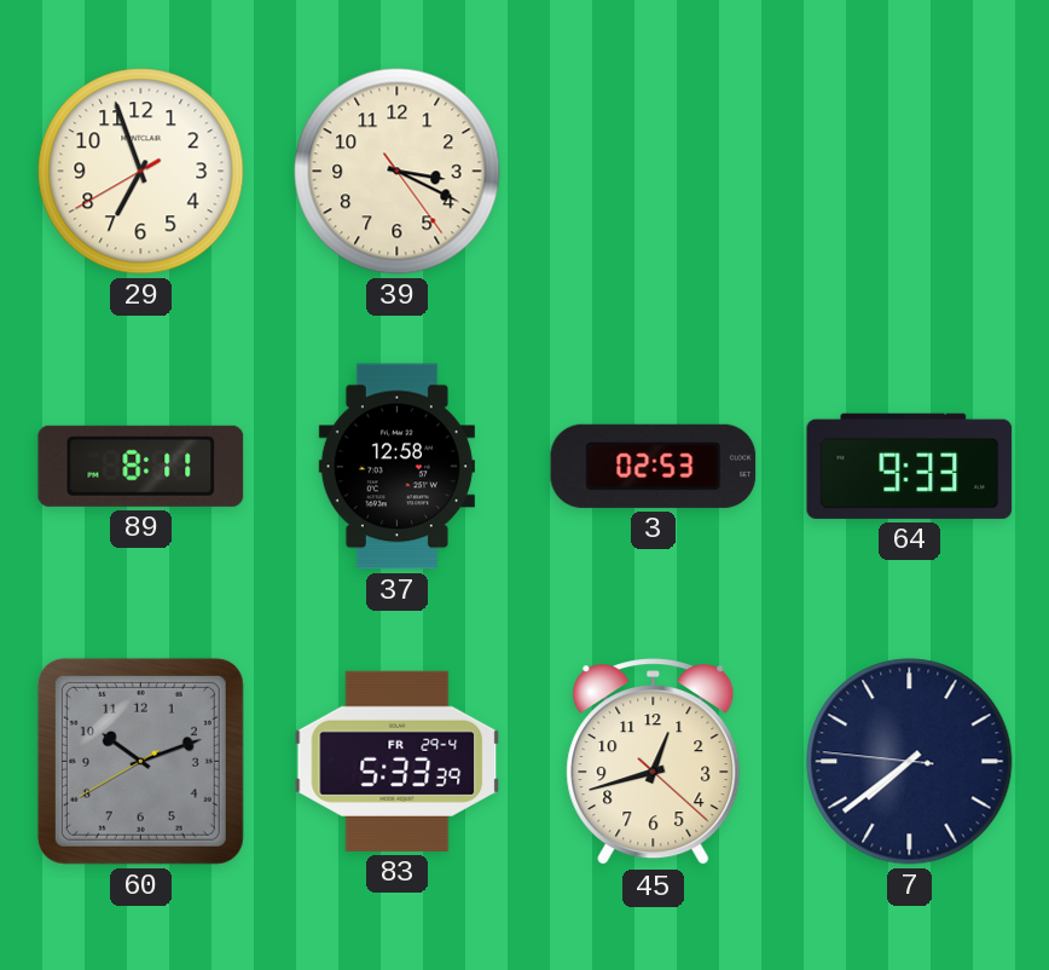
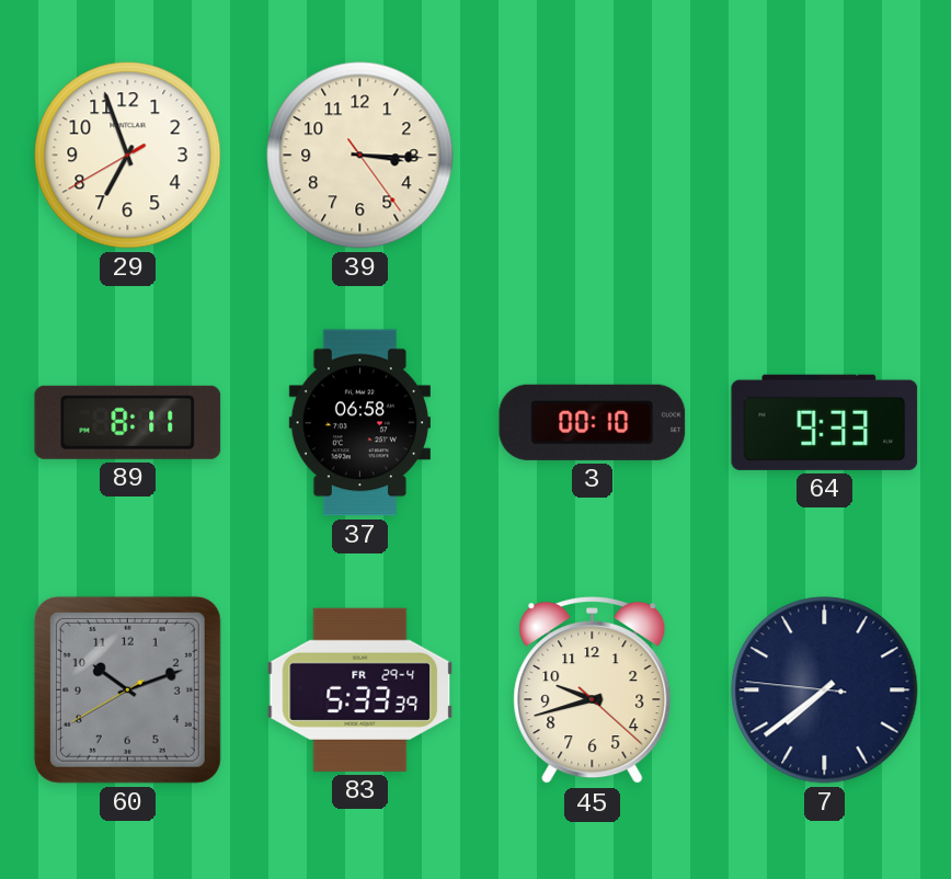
39: 3:19 -> 3:15 (360, 156)
37: 12:58 -> 06:58 (359, 423)
3: 02:53 -> 00:10 (593, 422)
45: 12:42 -> 9:42 (593, 690)
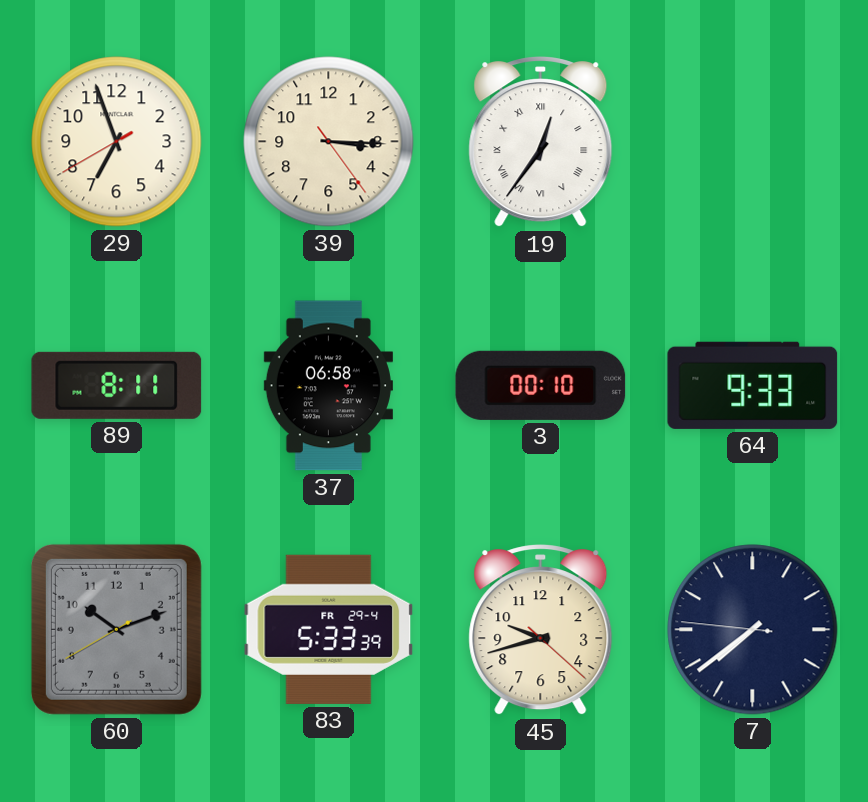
19: none -> 12:36 (541, 142)
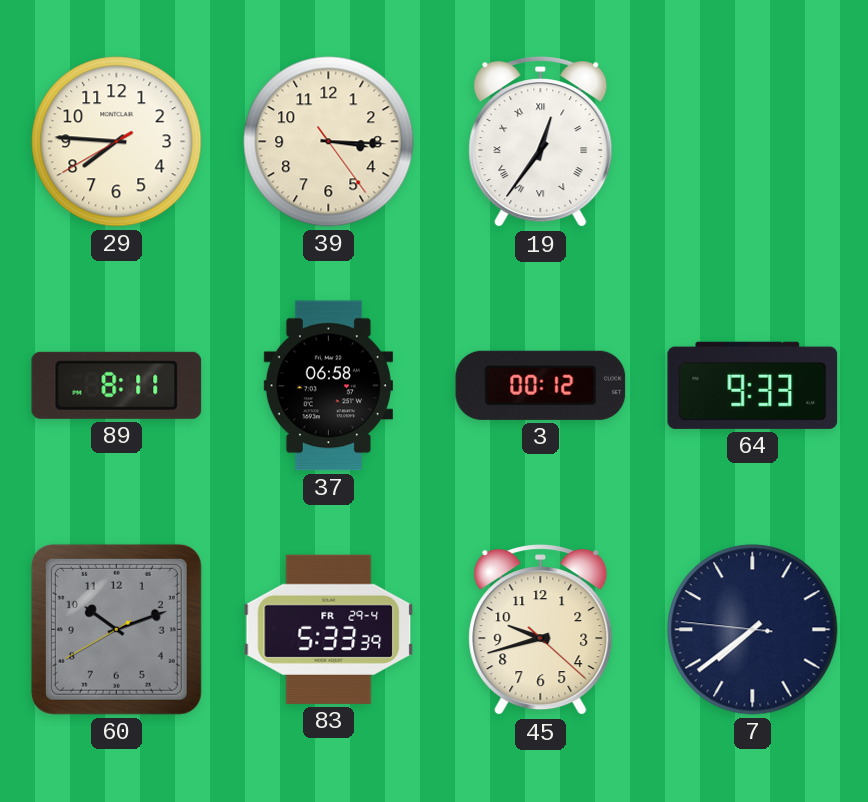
29: 6:56 -> 7:45 (117, 142)
3: 00:10 -> 00:12 (541, 385)
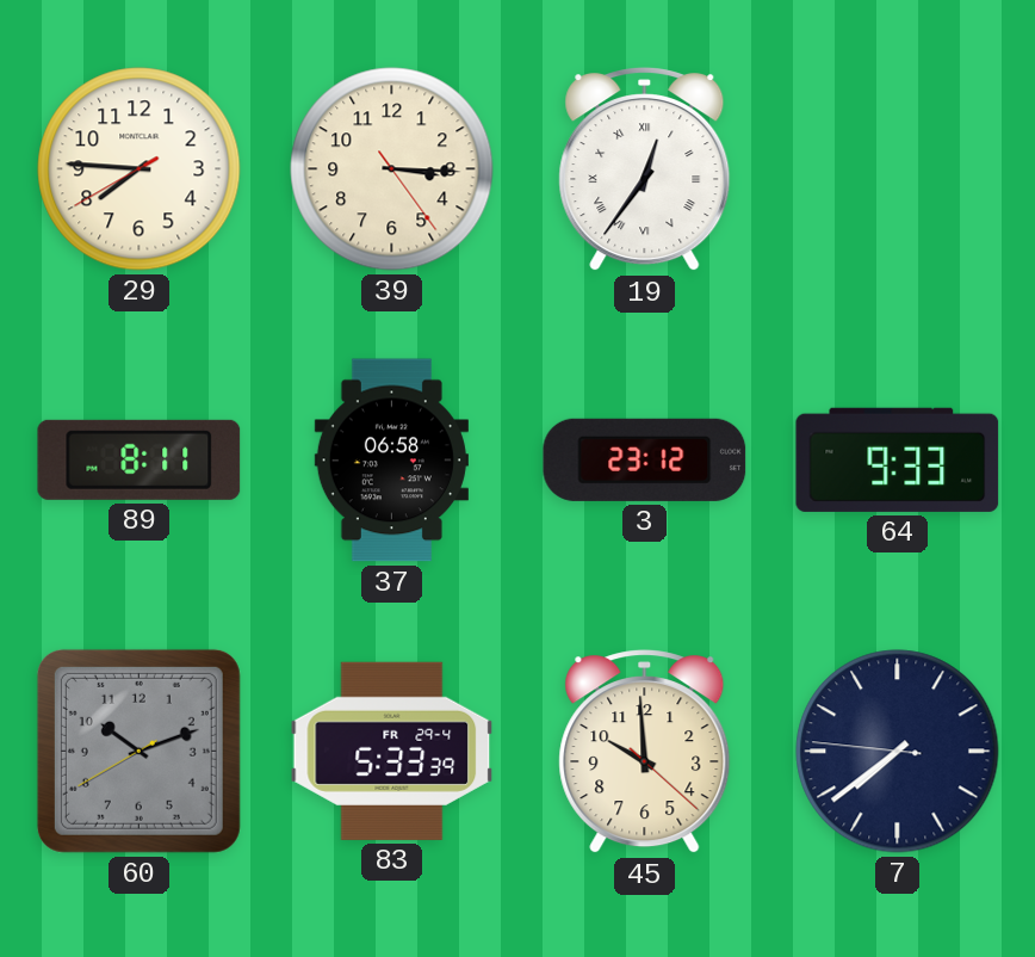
3: 00:12 -> 23:12 (645, 459)
45: 9:42 -> 9:59 (645, 752)
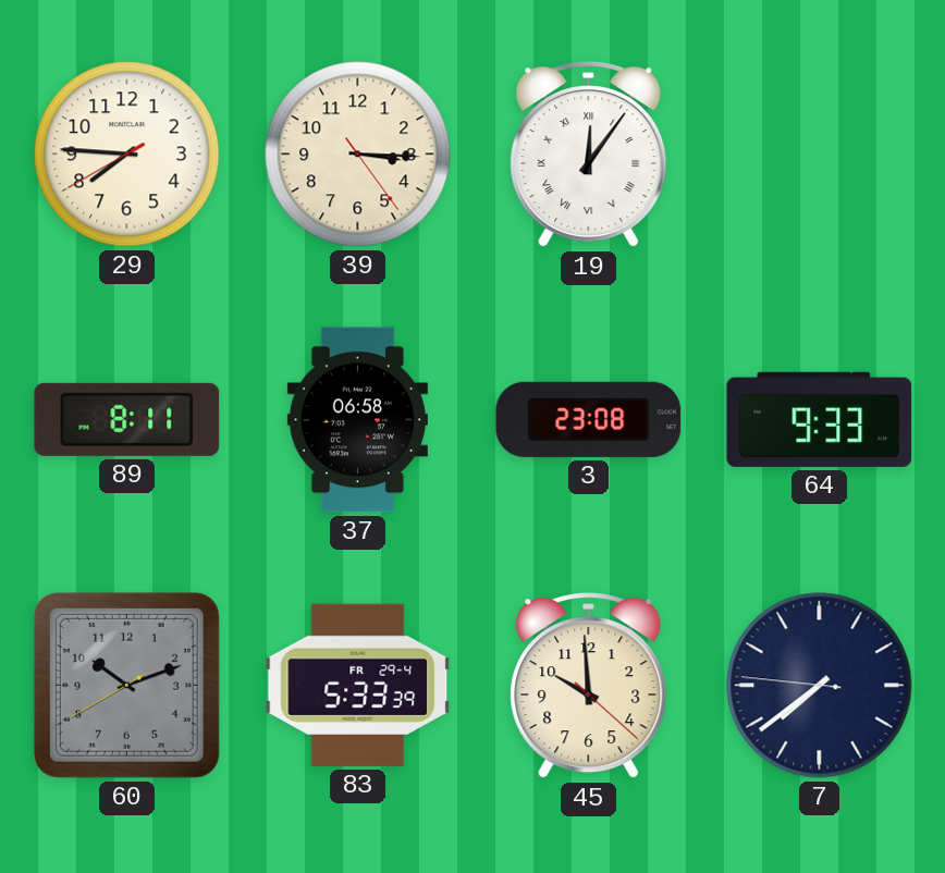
19: 12:36 -> 12:06 (589, 155)
3: 23:12 -> 23:08 (589, 419)
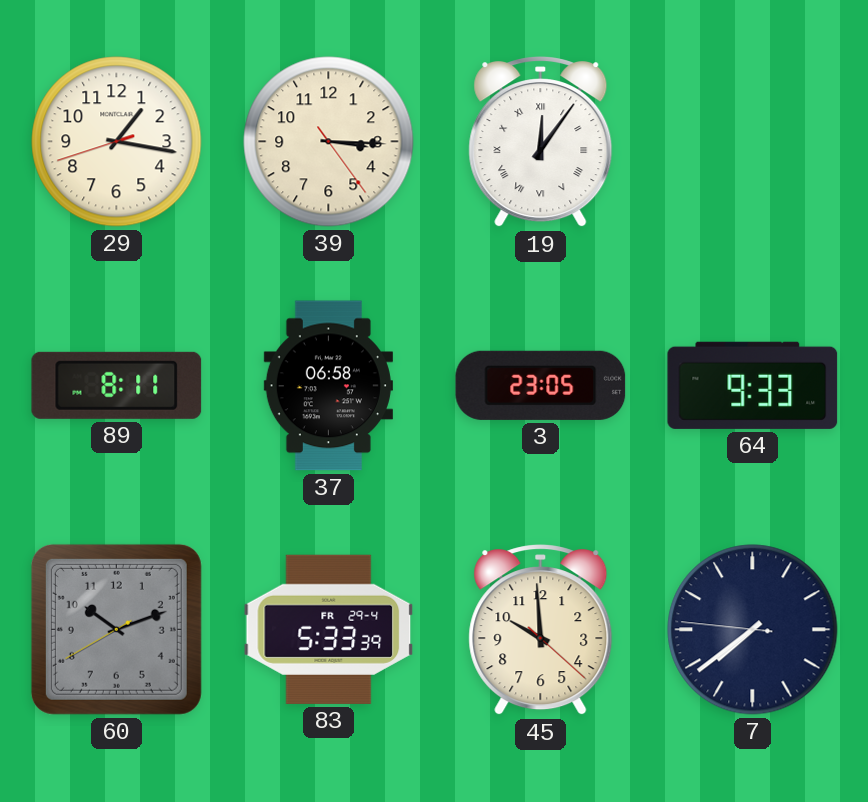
29: 7:45 -> 1:16 (117, 142)
3: 23:08 -> 23:05 (541, 385)
